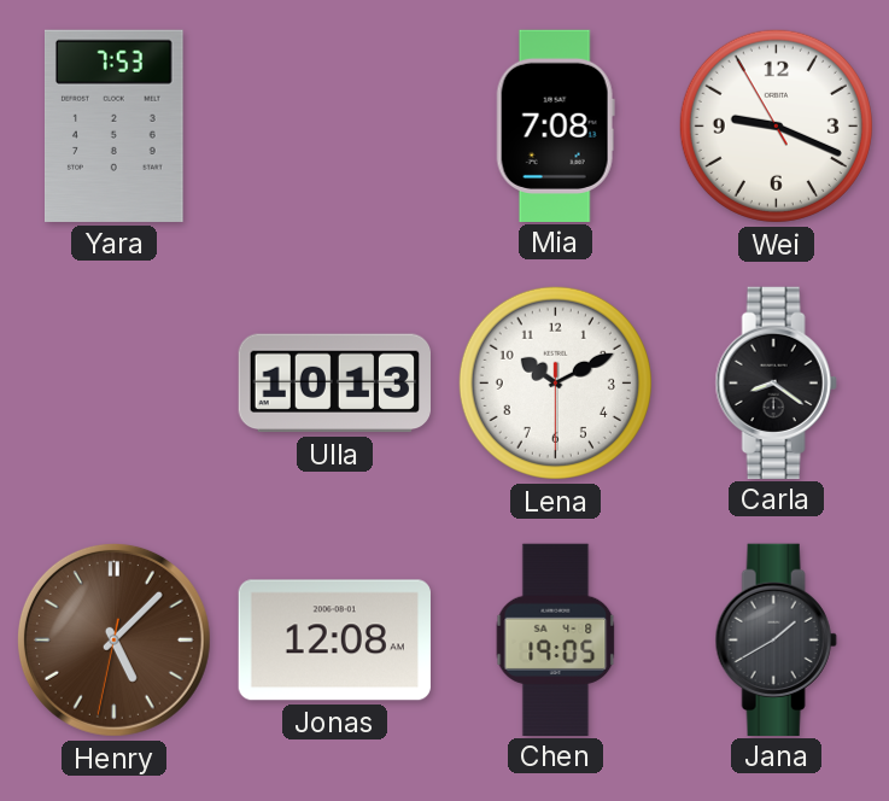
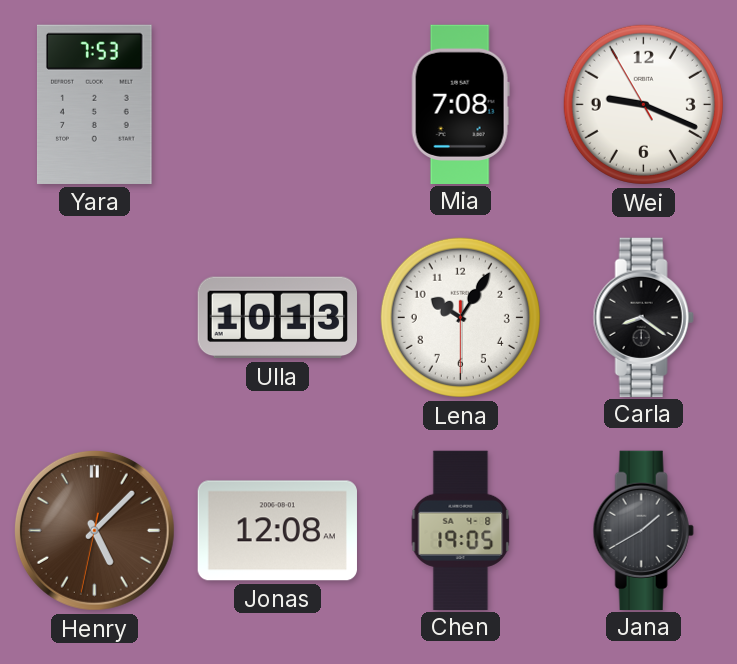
Lena: 10:10 -> 10:05 (460, 317)
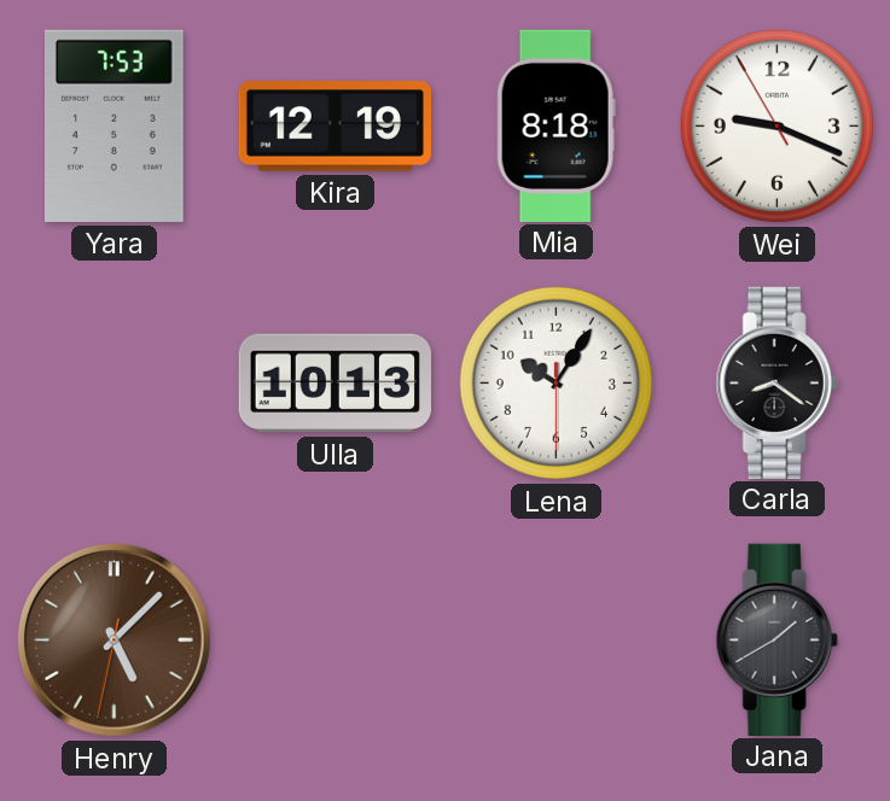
Kira: none -> 12:19 (335, 127)
Mia: 7:08 -> 8:18 (555, 125)
Jonas: 12:08 -> none (277, 531)
Chen: 19:05 -> none (461, 530)
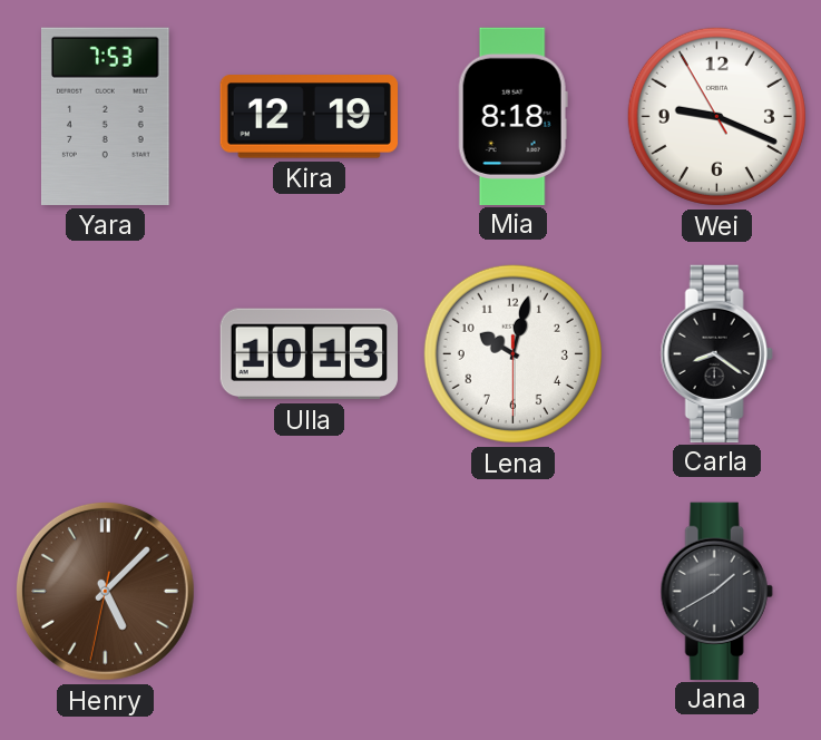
Lena: 10:05 -> 10:02 (512, 353)
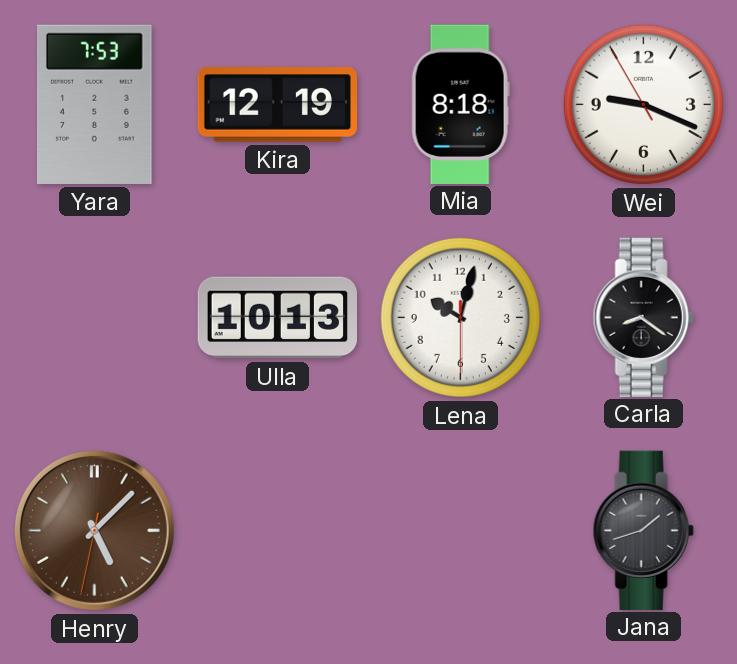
Jana: 1:40 -> 1:42 (643, 530)
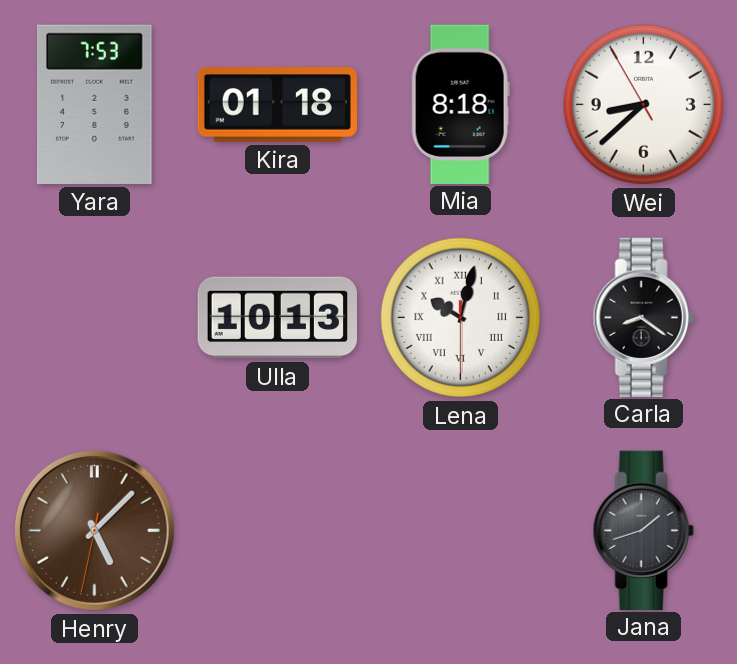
Kira: 12:19 -> 01:18 (277, 105)
Wei: 9:18 -> 8:37 (643, 104)
Lena numerals: Arabic -> Roman (460, 317)
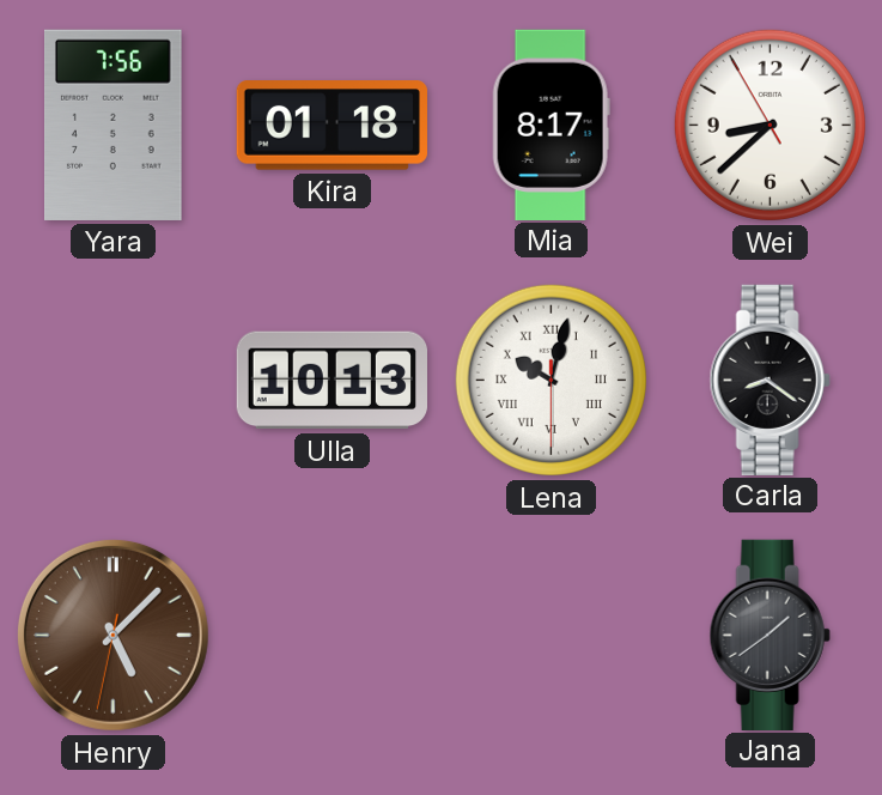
Yara: 7:53 -> 7:56 (114, 125)
Mia: 8:18 -> 8:17 (551, 125)
Jana: 1:42 -> 1:39 (770, 635)
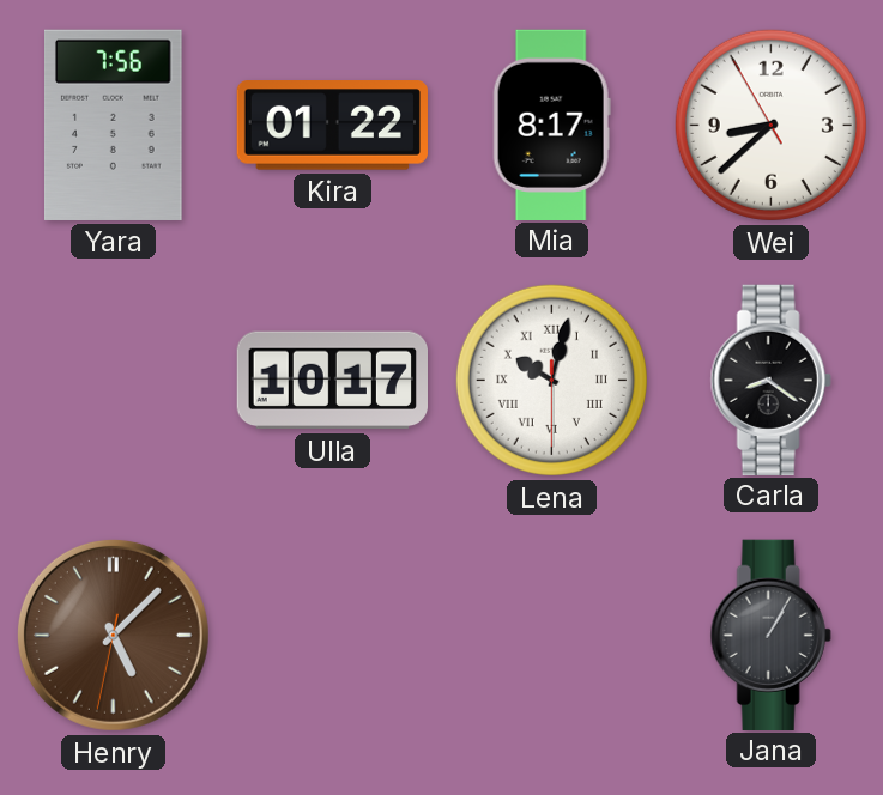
Kira: 01:18 -> 01:22 (332, 126)
Ulla: 10:13 -> 10:17 (332, 381)
Jana: 1:39 -> 1:05 (770, 635)
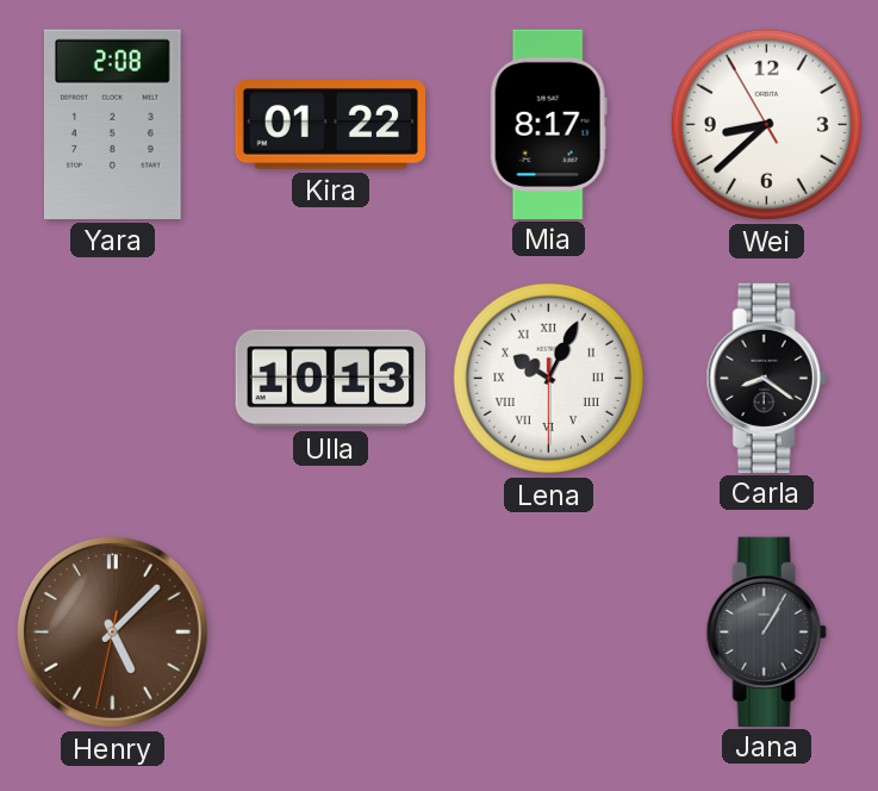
Yara: 7:56 -> 2:08 (113, 124)
Ulla: 10:17 -> 10:13 (330, 379)
Lena: 10:02 -> 10:04 (548, 378)
